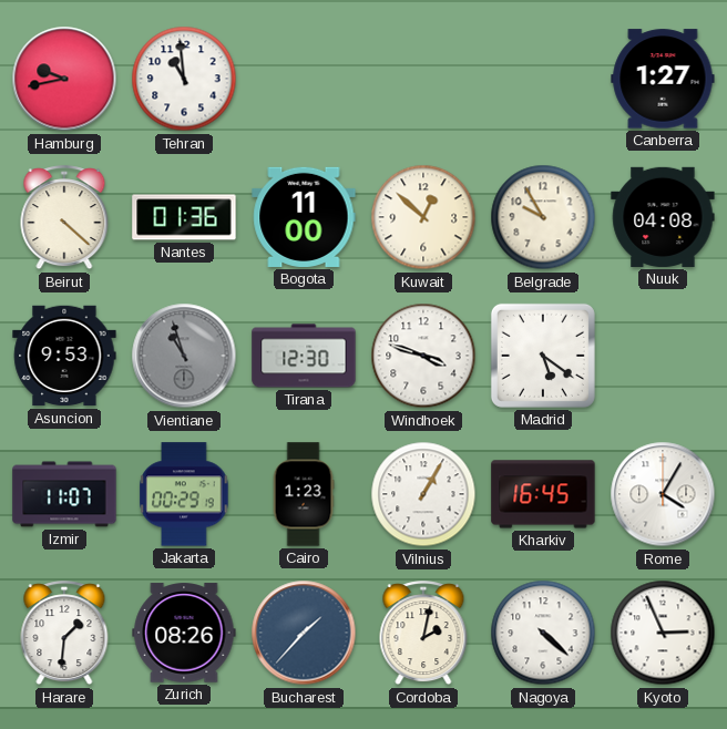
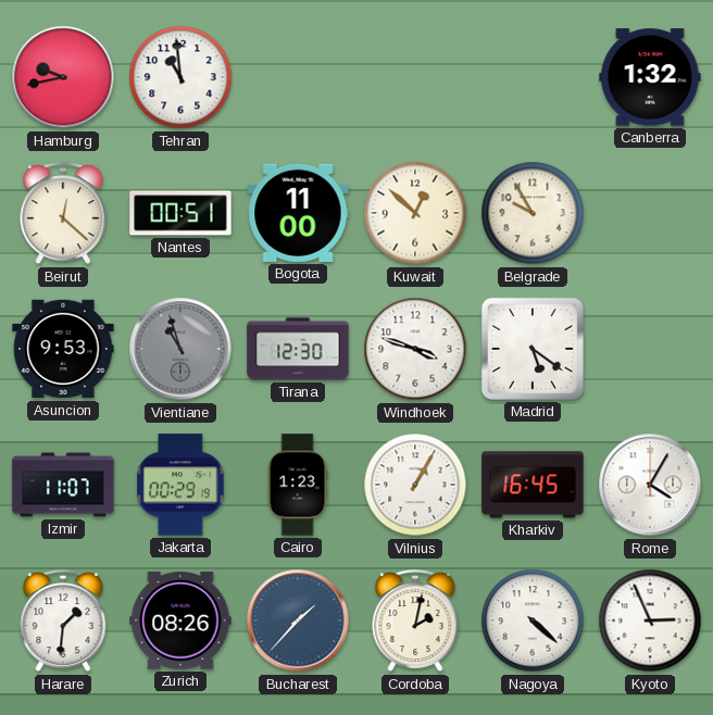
Canberra: 1:27 -> 1:32 (650, 77)
Beirut: 4:22 -> 12:22 (63, 214)
Nantes: 01:36 -> 00:51 (180, 213)
Nuuk: 04:08 -> none (663, 217)
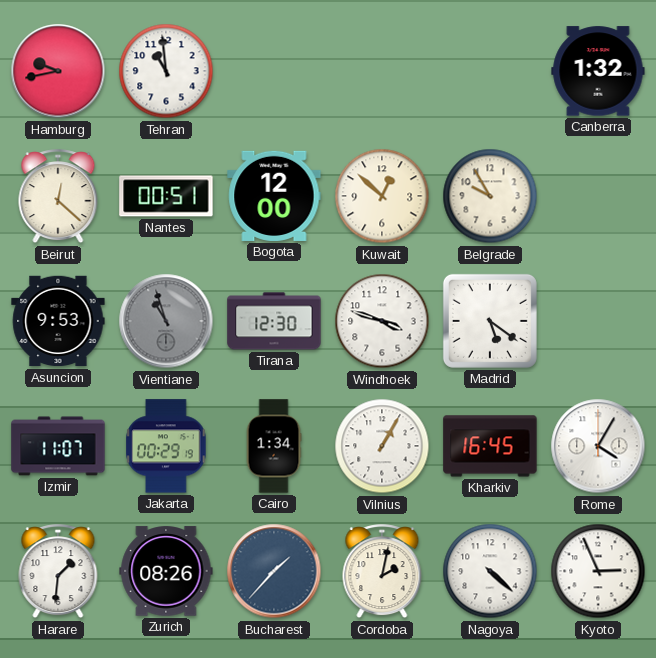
Bogota: 11:00 -> 12:00 (274, 196)
Cairo: 1:23 -> 1:34 (274, 446)
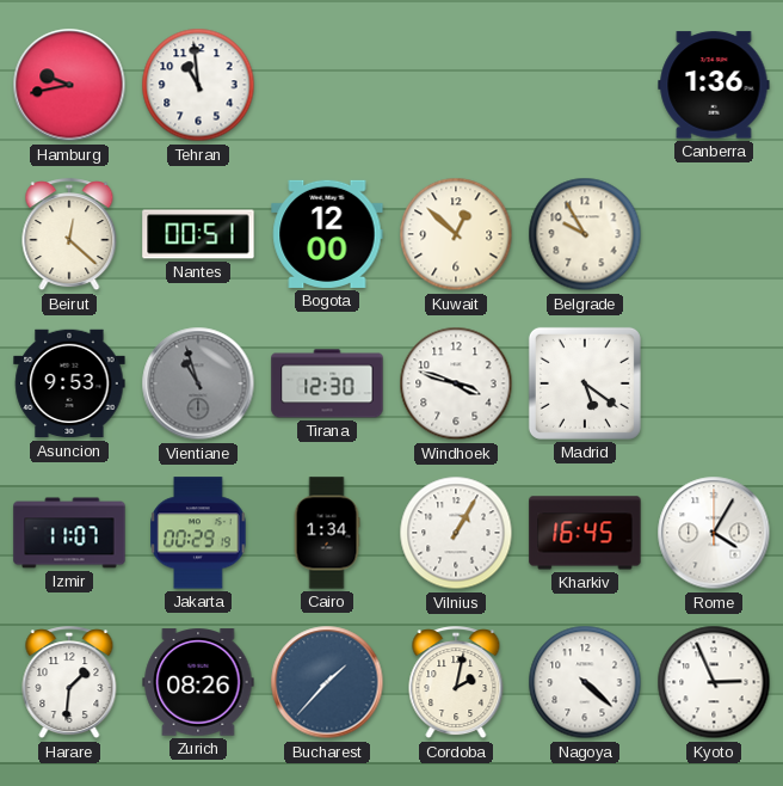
Canberra: 1:32 -> 1:36 (714, 85)
